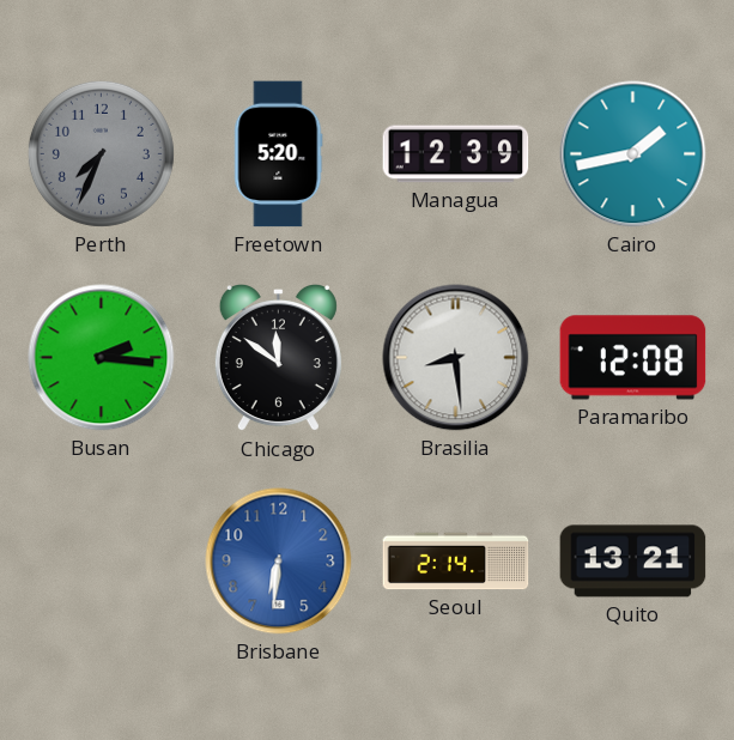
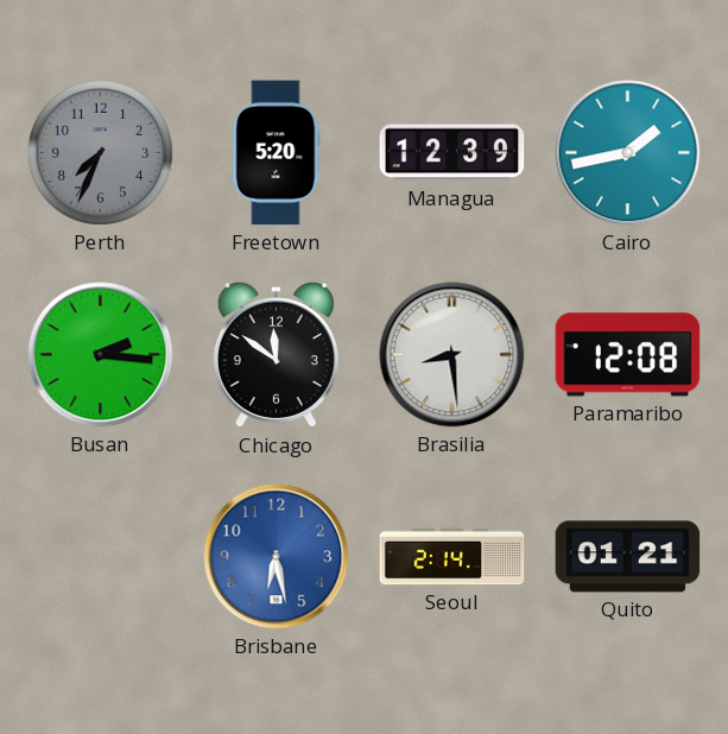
Brisbane: 6:31 -> 6:28 (277, 557)
Quito: 13:21 -> 01:21 (628, 557)
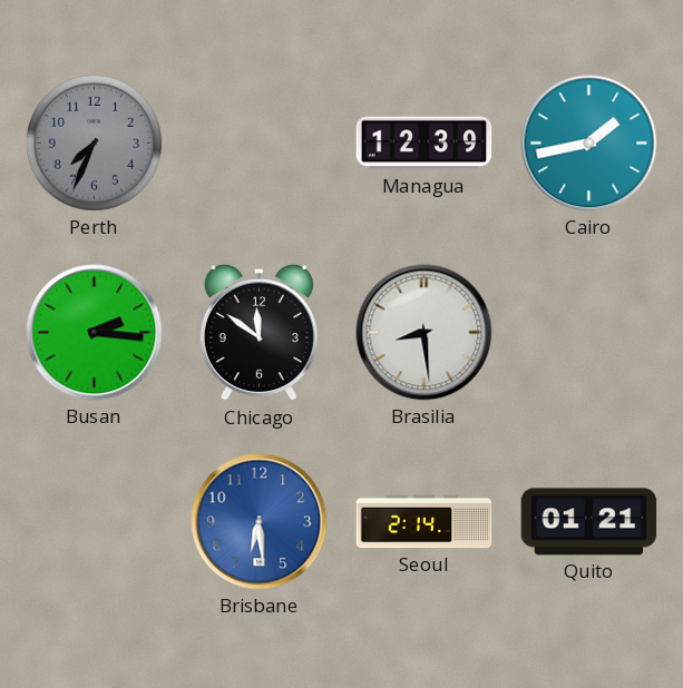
Freetown: 5:20 -> none (277, 153)
Paramaribo: 12:08 -> none (628, 355)
Brisbane: 6:28 -> 6:29 (260, 522)
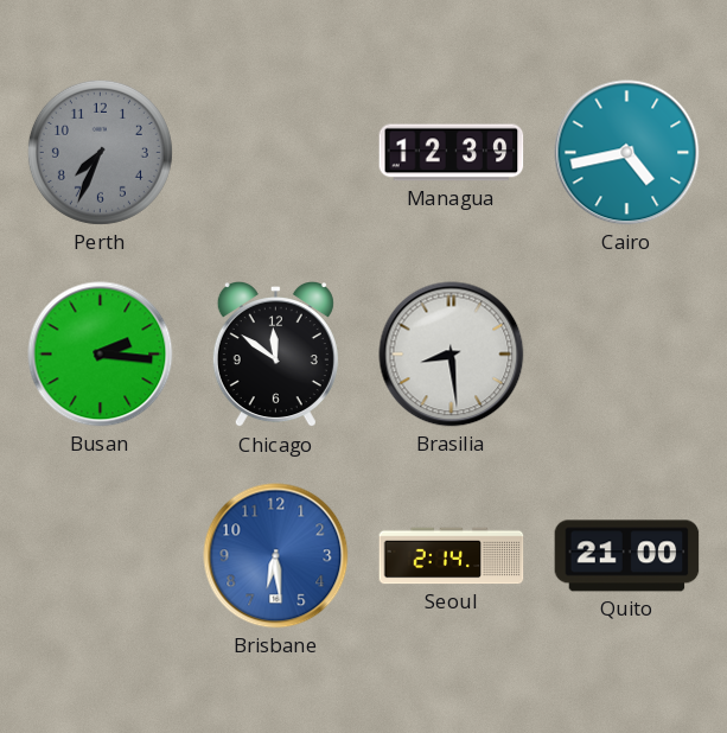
Cairo: 1:43 -> 4:43 (627, 153)
Quito: 01:21 -> 21:00 (627, 556)
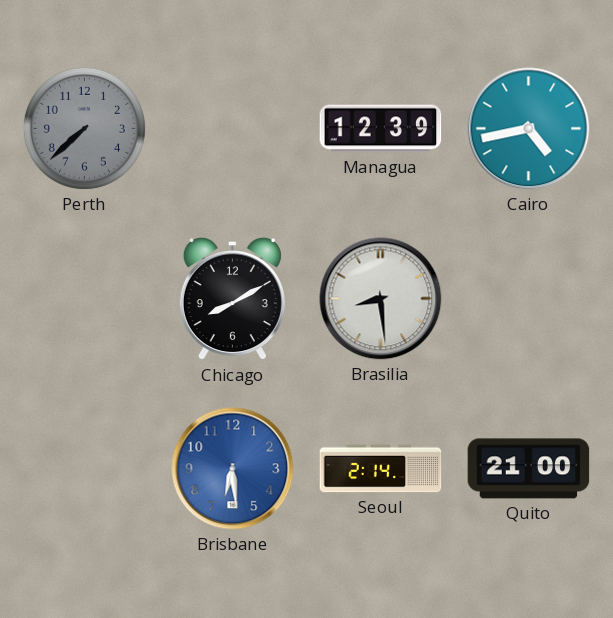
Perth: 7:34 -> 7:38 (84, 128)
Busan: 2:16 -> none (101, 355)
Chicago: 11:51 -> 8:10 (232, 300)
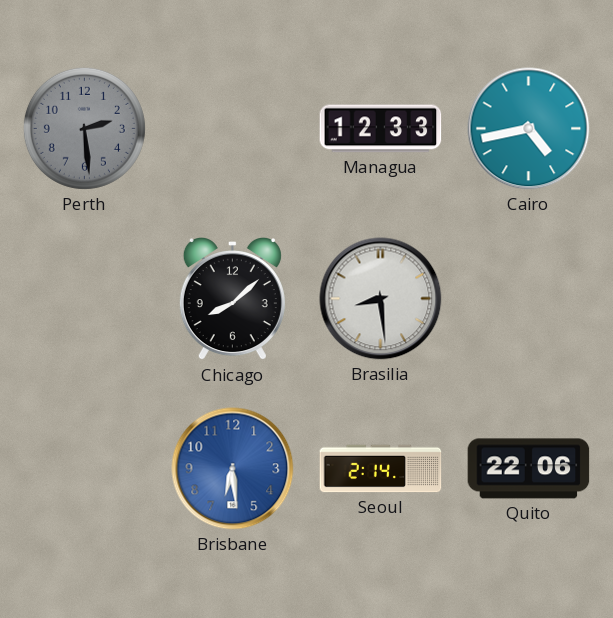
Perth: 7:38 -> 2:29 (84, 128)
Managua: 12:39 -> 12:33 (381, 129)
Chicago: 8:10 -> 8:08 (232, 300)
Quito: 21:00 -> 22:06 (529, 469)
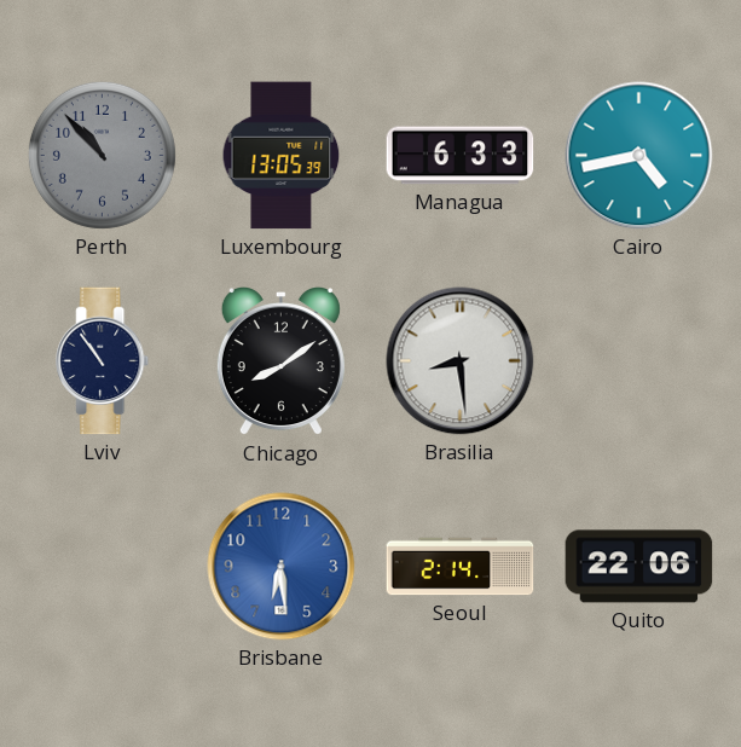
Perth: 2:29 -> 10:53 (102, 155)
Luxembourg: none -> 13:05 (282, 156)
Managua: 12:33 -> 6:33 (461, 156)
Lviv: none -> 10:54 (103, 361)
Chicago: 8:08 -> 8:09 (280, 363)
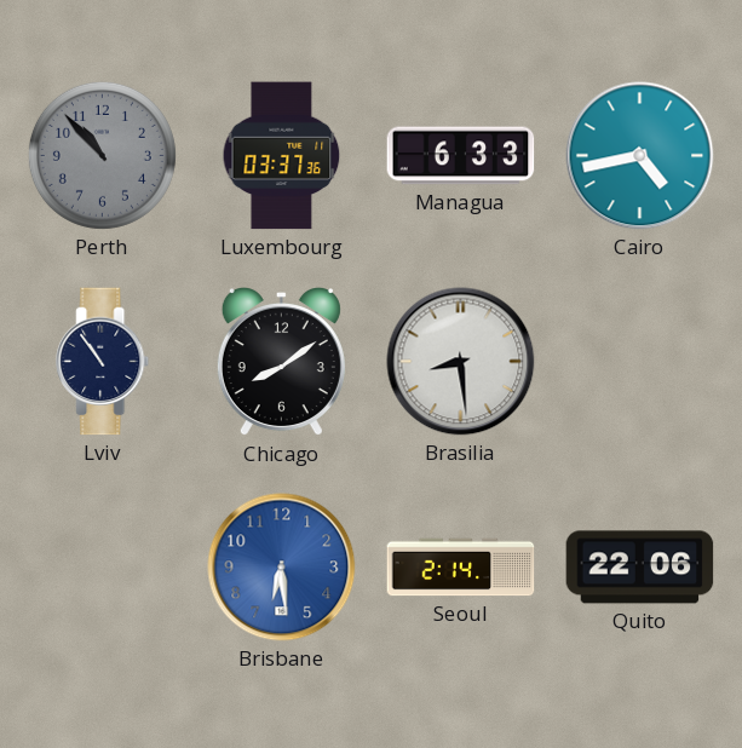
Luxembourg: 13:05 -> 03:37 (282, 156)
